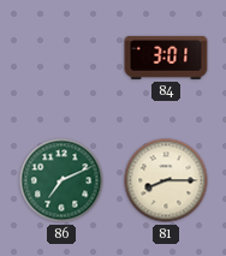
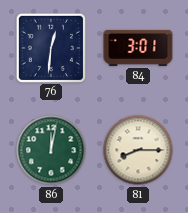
76: none -> 12:31 (51, 47)
86: 7:11 -> 12:02 (51, 150)
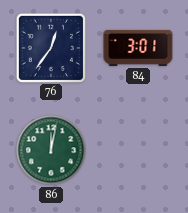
76: 12:31 -> 12:36 (51, 47)
81: 8:15 -> none (138, 150)
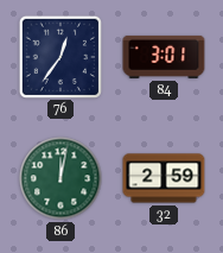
32: none -> 2:59 (164, 178)
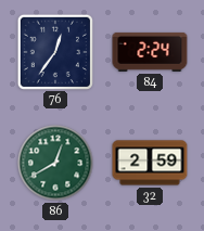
84: 3:01 -> 2:24 (150, 52)
86: 12:02 -> 12:40 (55, 163)
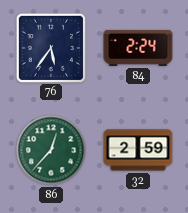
76: 12:36 -> 5:36 (51, 47)
86: 12:40 -> 12:37 (51, 150)
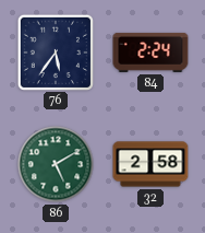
86: 12:37 -> 5:10 (56, 164)
32: 2:59 -> 2:58 (150, 164)
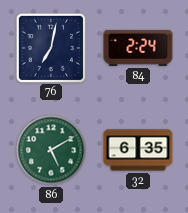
76: 5:36 -> 7:02 (51, 47)
32: 2:58 -> 6:35 (138, 150)
